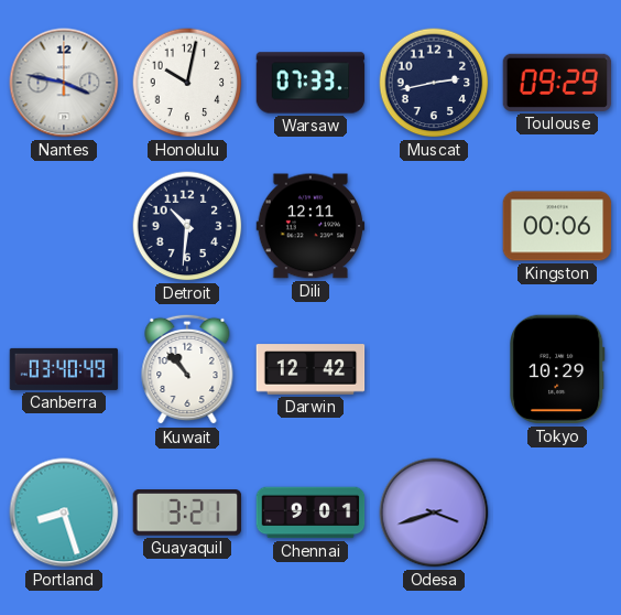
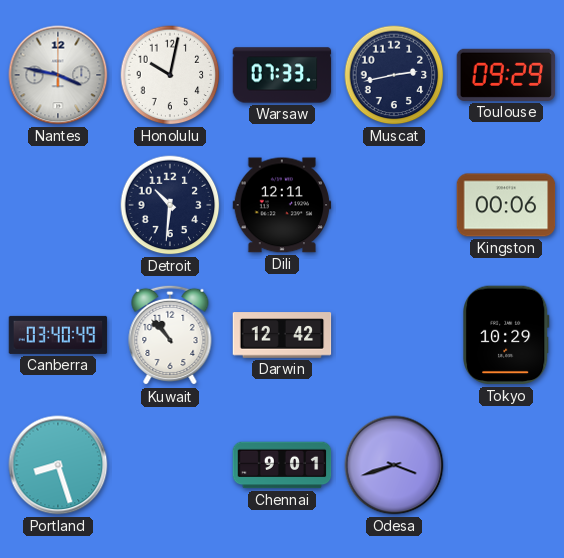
Guayaquil: 3:21 -> none (187, 514)
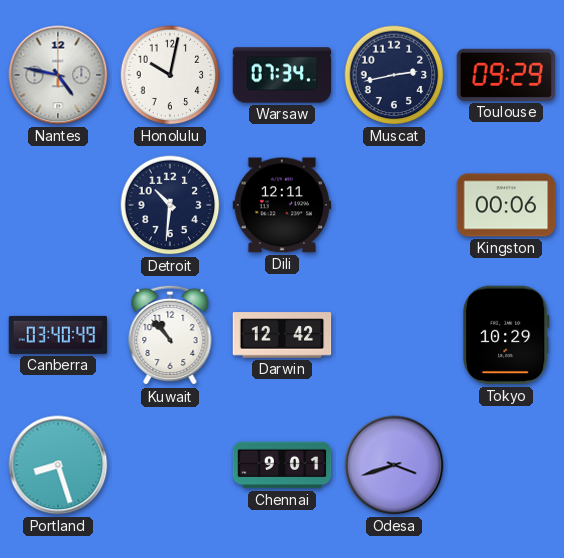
Nantes: 3:47 -> 4:47 (58, 75)
Warsaw: 07:33 -> 07:34 (282, 75)
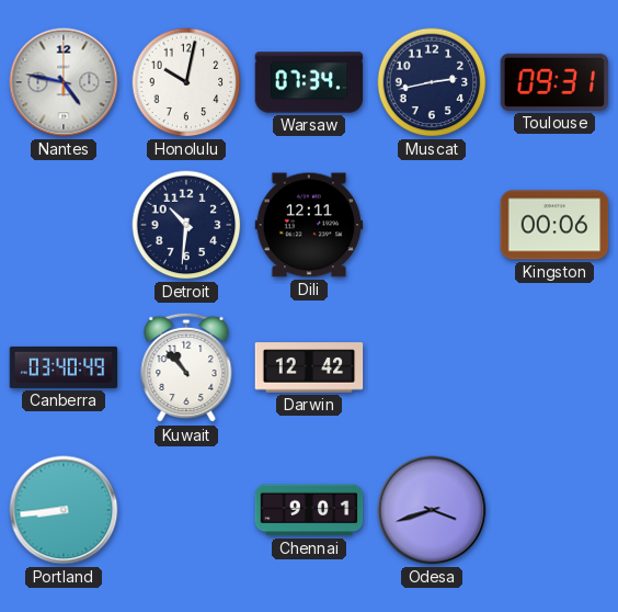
Toulouse: 09:29 -> 09:31 (554, 82)
Tokyo: 10:29 -> none (506, 335)
Portland: 8:27 -> 8:44 (64, 510)
